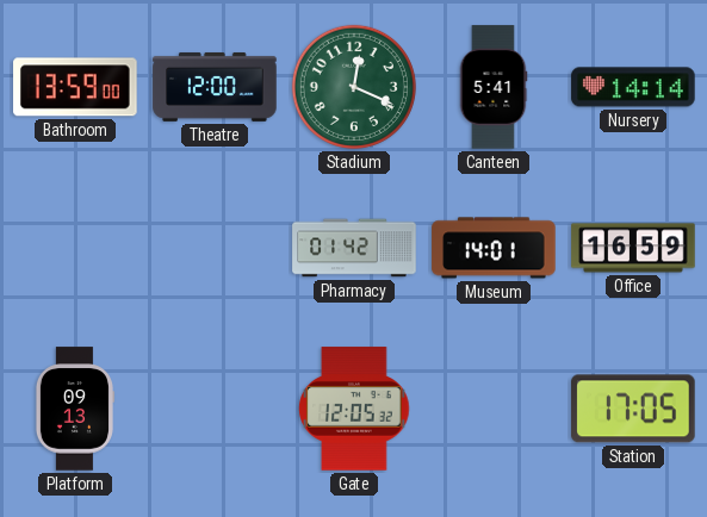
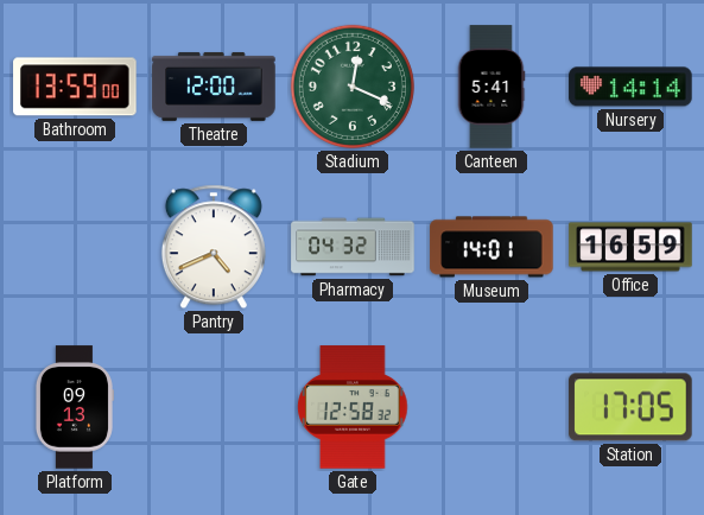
Pantry: none -> 4:41 (214, 247)
Pharmacy: 01:42 -> 04:32 (353, 247)
Gate: 12:05 -> 12:58 (353, 407)
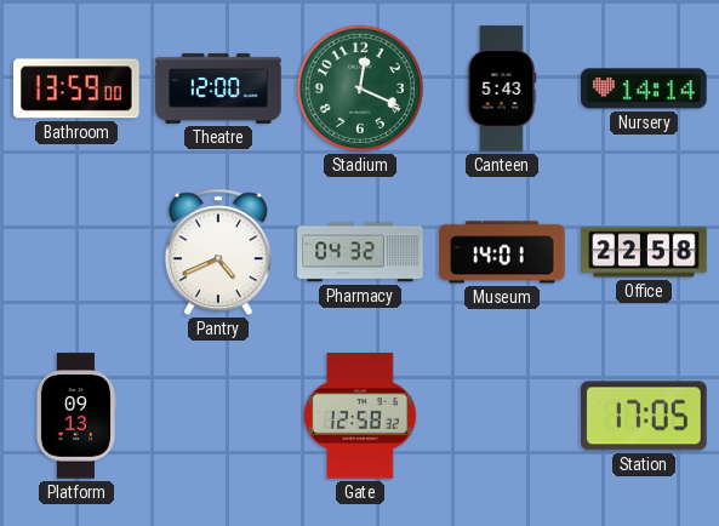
Canteen: 5:41 -> 5:43 (502, 88)
Office: 16:59 -> 22:58 (644, 252)
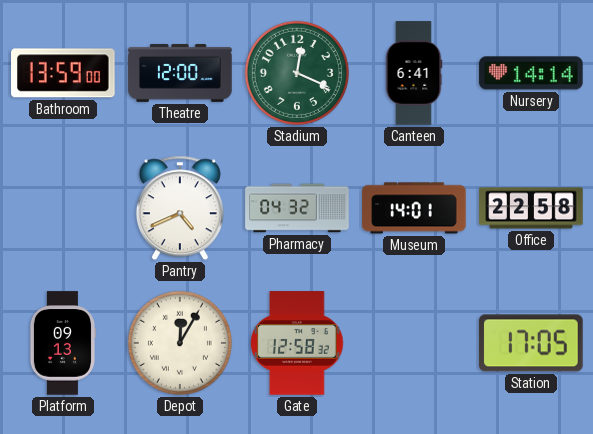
Canteen: 5:43 -> 6:41 (414, 73)
Depot: none -> 12:05 (180, 343)
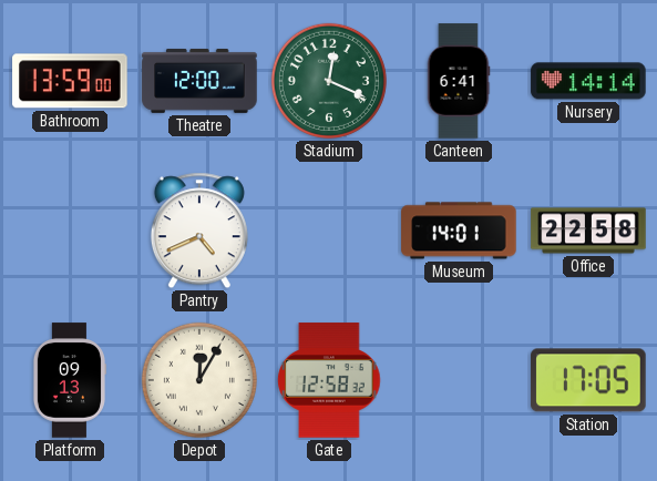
Pharmacy: 04:32 -> none (297, 208)
